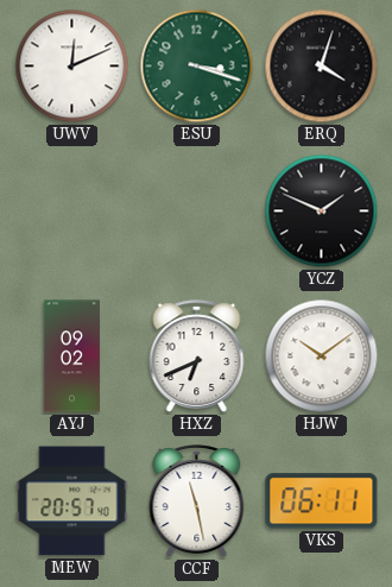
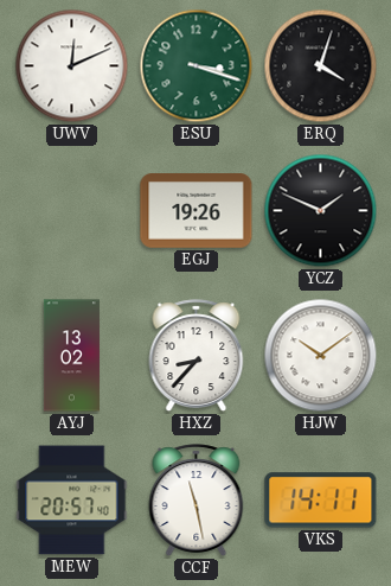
EGJ: none -> 19:26 (197, 211)
AYJ: 09:02 -> 13:02 (71, 356)
HXZ: 6:41 -> 8:37 (197, 356)
VKS: 06:11 -> 14:11 (321, 501)
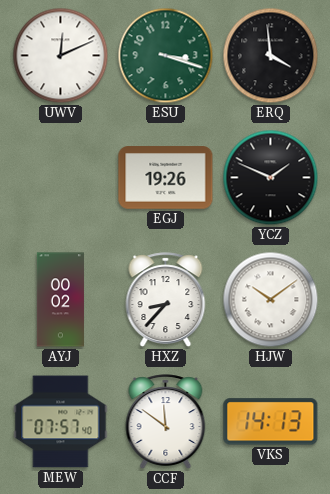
ERQ: 4:03 -> 3:59 (271, 56)
AYJ: 13:02 -> 00:02 (60, 300)
MEW: 20:57 -> 07:57 (61, 422)
CCF: 11:28 -> 11:51 (166, 422)
VKS: 14:11 -> 14:13 (271, 422)
